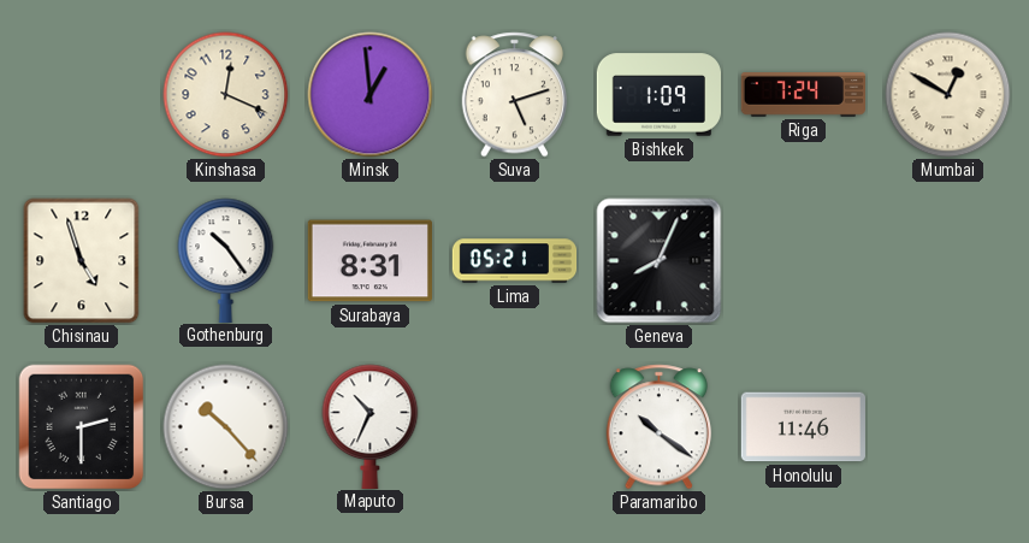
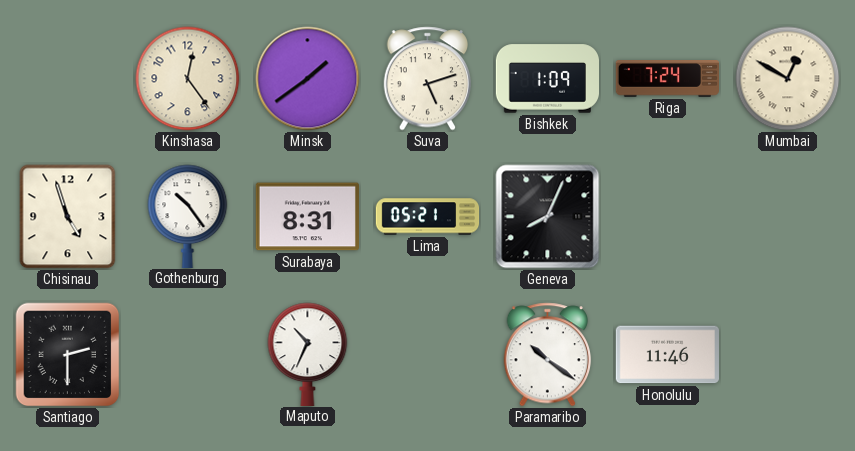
Kinshasa: 12:19 -> 12:24 (188, 79)
Minsk: 12:59 -> 1:39 (308, 79)
Bursa: 10:23 -> none (226, 427)
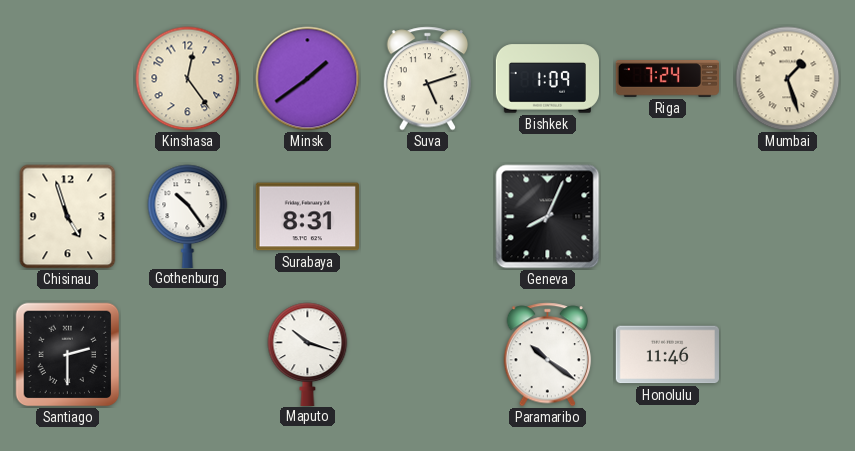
Mumbai: 12:50 -> 1:27 (788, 79)
Lima: 05:21 -> none (428, 217)
Maputo: 10:34 -> 10:18 (308, 354)
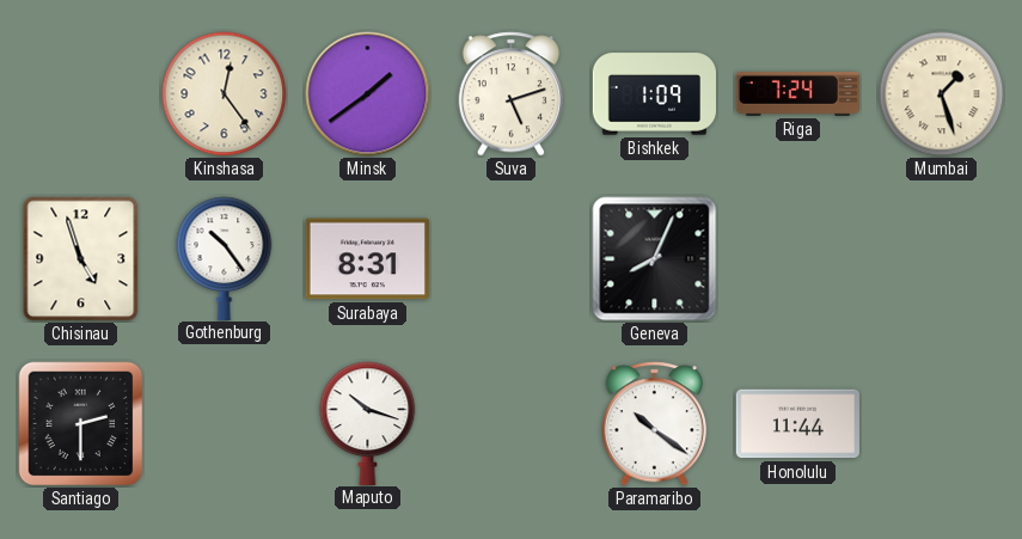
Honolulu: 11:46 -> 11:44 (797, 424)
